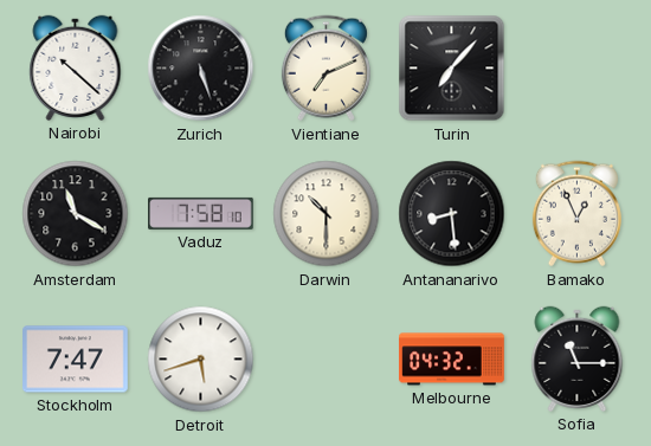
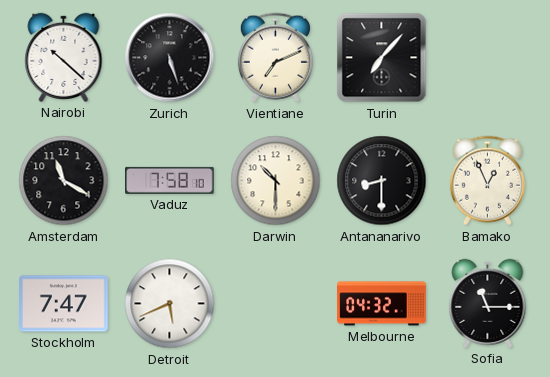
Antananarivo: 8:29 -> 8:30 (382, 181)
Detroit: 5:42 -> 5:41 (170, 304)
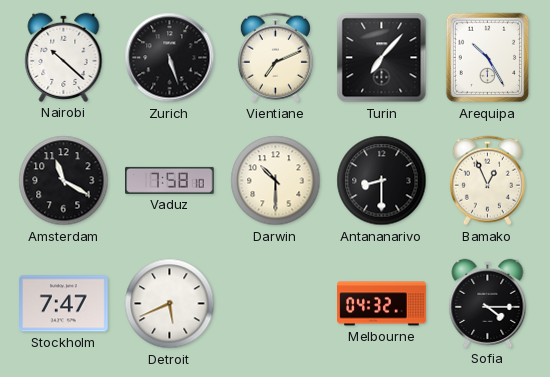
Arequipa: none -> 10:25 (488, 58)
Sofia: 11:15 -> 4:15 (488, 303)
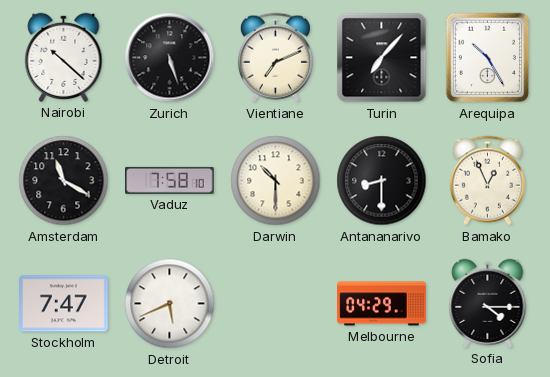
Melbourne: 04:32 -> 04:29 (382, 304)
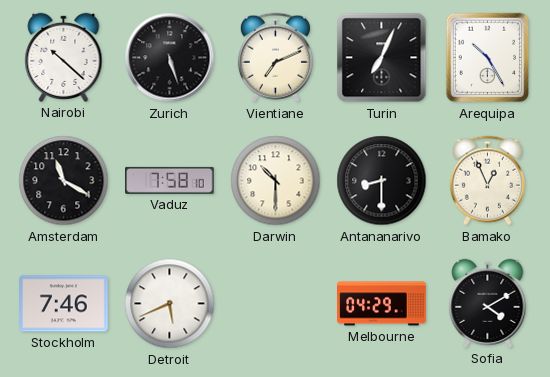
Turin: 7:07 -> 7:04 (382, 58)
Stockholm: 7:47 -> 7:46 (64, 304)
Sofia: 4:15 -> 4:10 (488, 303)
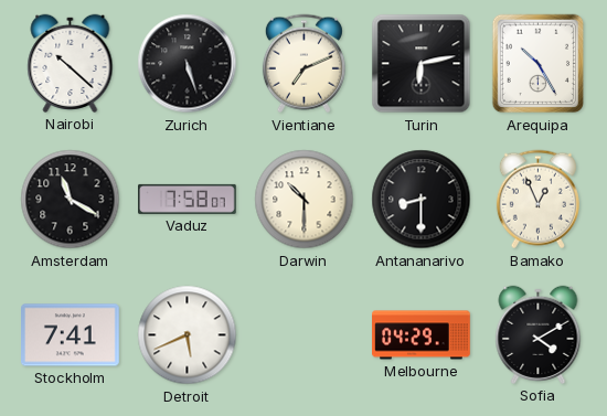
Turin: 7:04 -> 6:13 (422, 64)
Vaduz: 7:58:10 -> 7:58:07 (188, 199)
Stockholm: 7:46 -> 7:41 (71, 335)
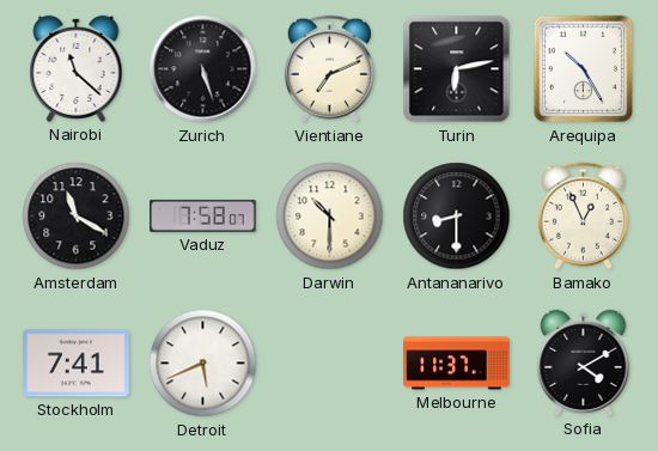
Nairobi: 10:22 -> 11:22 (77, 68)
Melbourne: 04:29 -> 11:37 (457, 364)
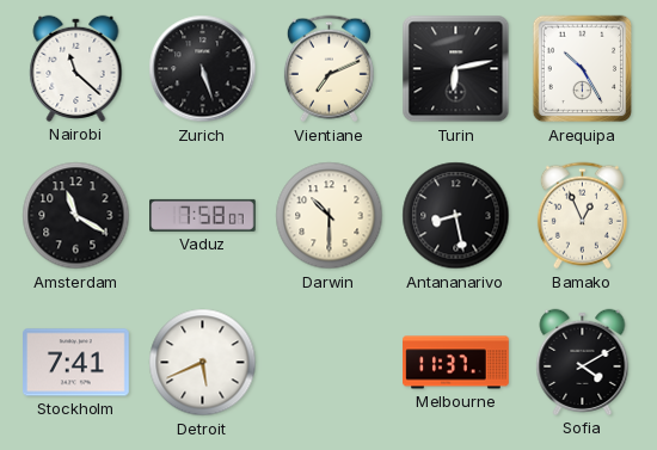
Antananarivo: 8:30 -> 8:28 (456, 216)
